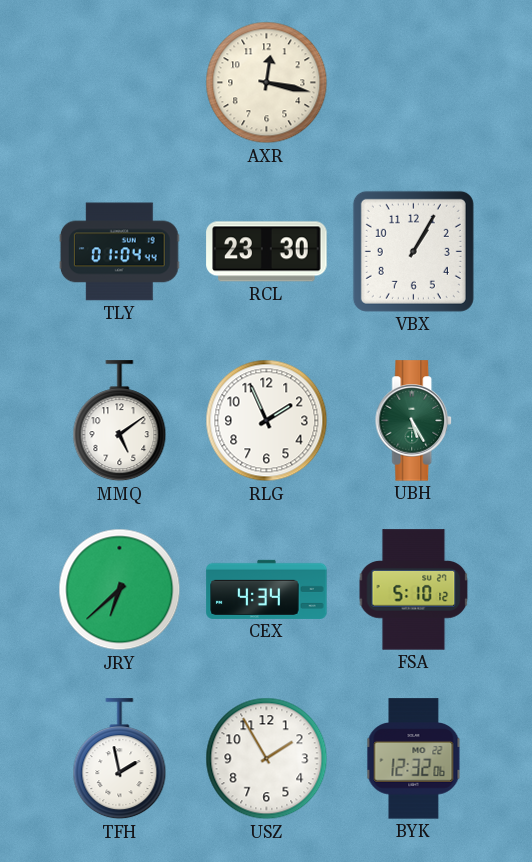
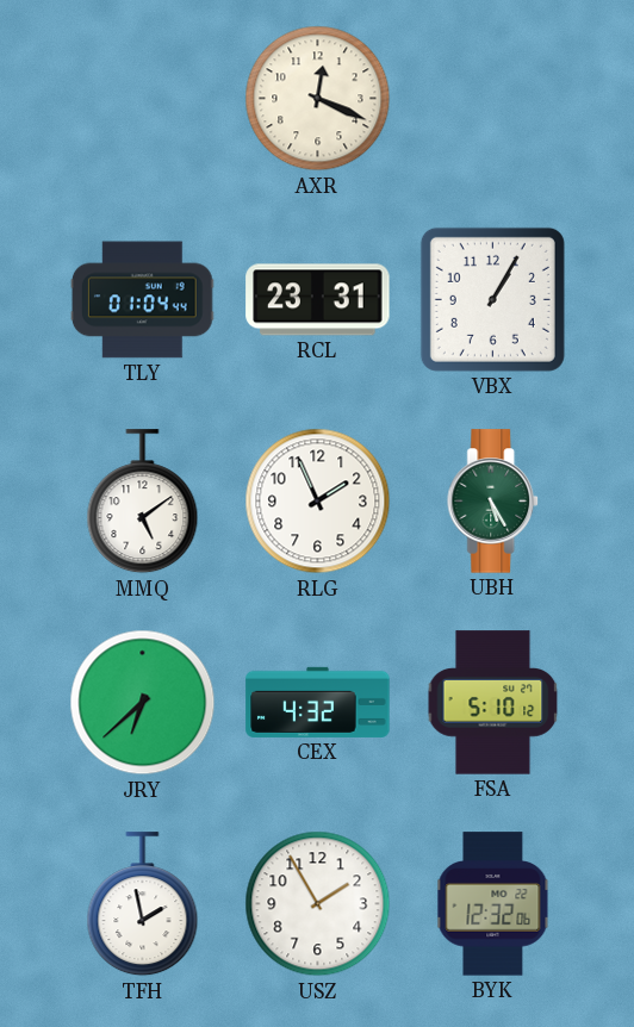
AXR: 12:17 -> 12:19 (318, 99)
RCL: 23:30 -> 23:31 (318, 300)
CEX: 4:34 -> 4:32 (318, 702)
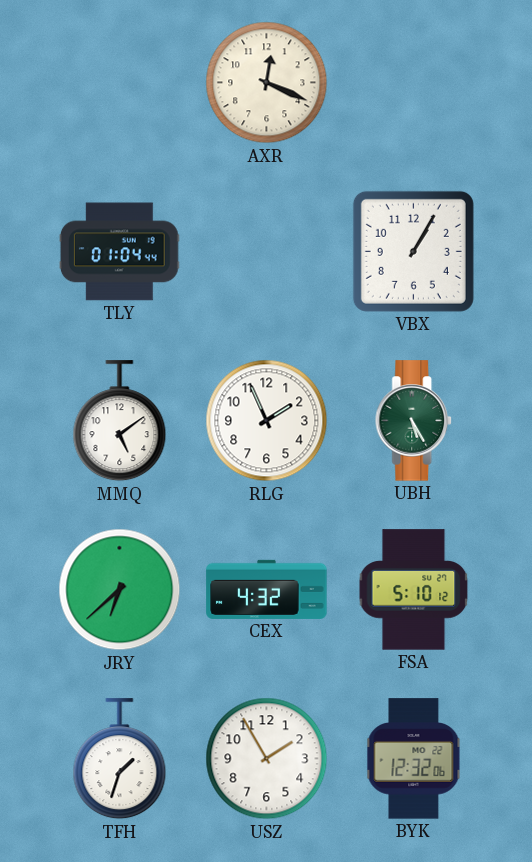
RCL: 23:31 -> none (318, 300)
TFH: 1:58 -> 1:33 (120, 759)
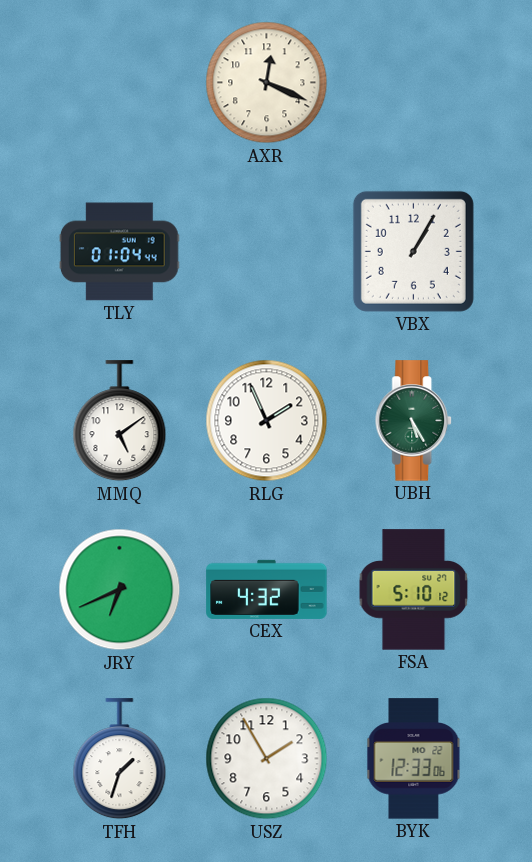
JRY: 6:38 -> 6:41 (120, 590)
BYK: 12:32 -> 12:33 (414, 759)
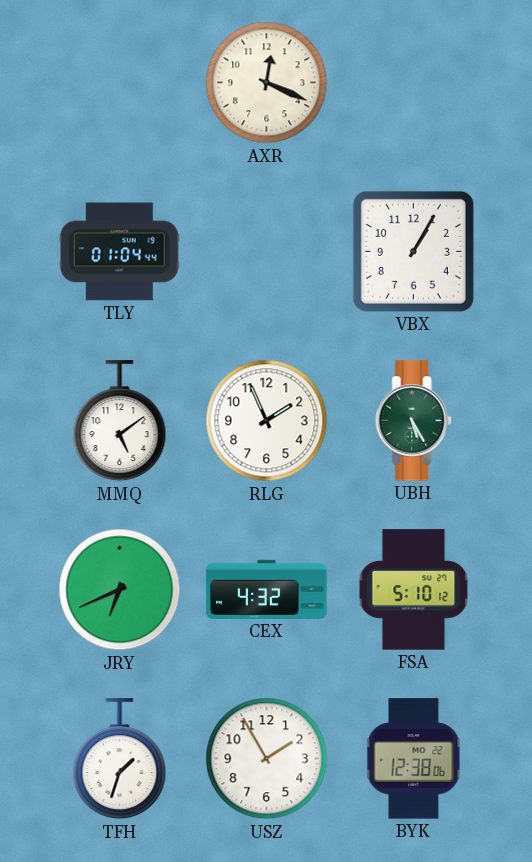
BYK: 12:33 -> 12:38 (414, 759)
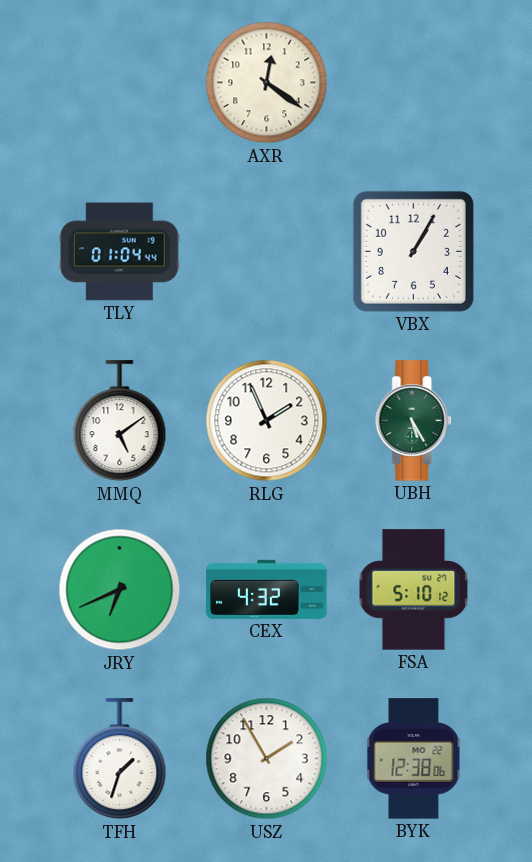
AXR: 12:19 -> 12:21 (267, 83)
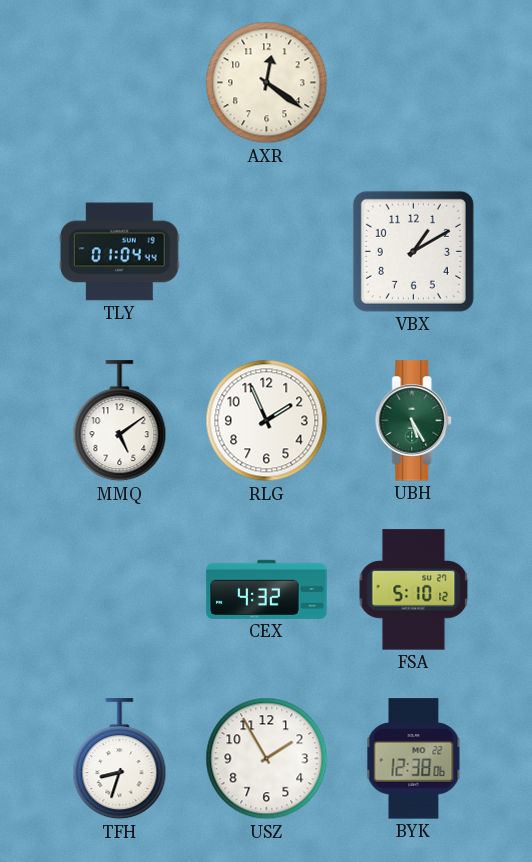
VBX: 1:05 -> 1:10 (413, 251)
JRY: 6:41 -> none (120, 590)
TFH: 1:33 -> 8:33 (120, 759)
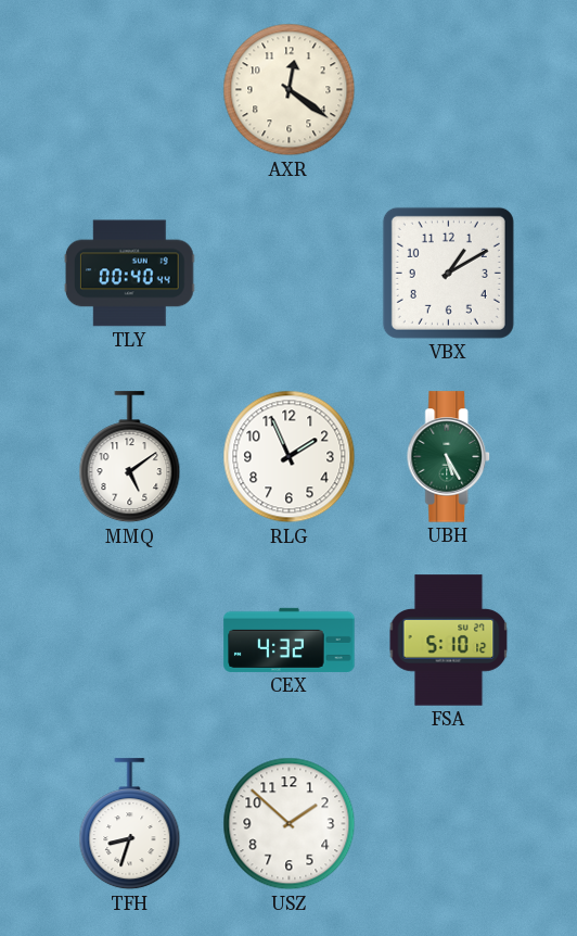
TLY: 01:04 -> 00:40 (129, 274)
USZ: 1:55 -> 1:52 (290, 824)
BYK: 12:38 -> none (414, 759)
